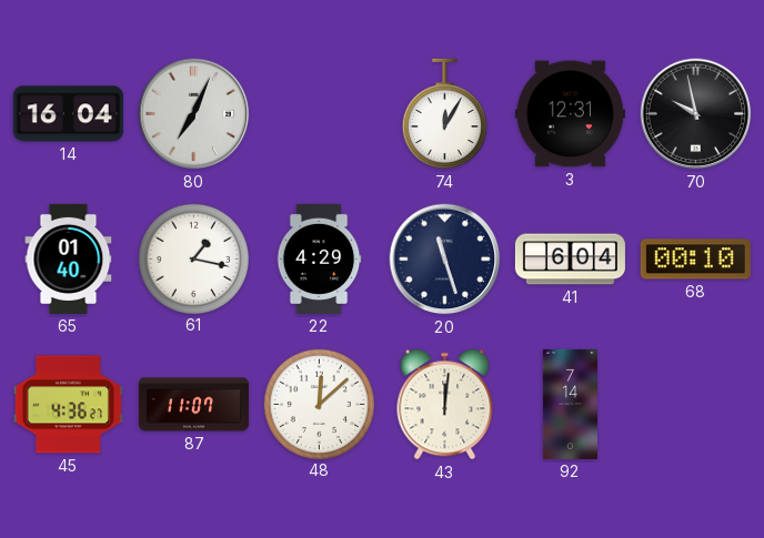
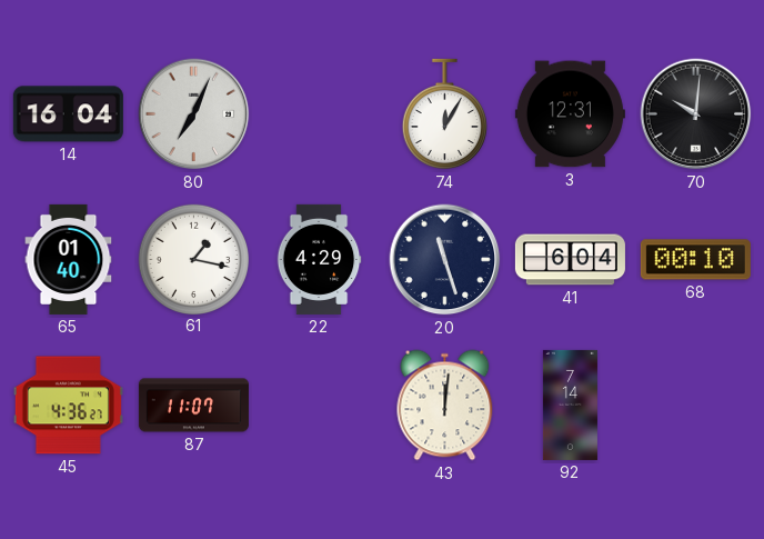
70: 9:58 -> 10:01 (696, 114)
48: 12:08 -> none (319, 404)
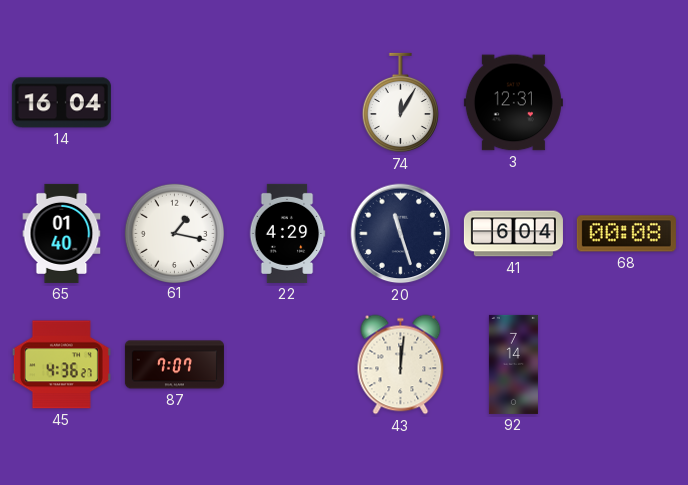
80: 7:04 -> none (194, 114)
70: 10:01 -> none (696, 114)
68: 00:10 -> 00:08 (626, 234)
87: 11:07 -> 7:07 (174, 365)
